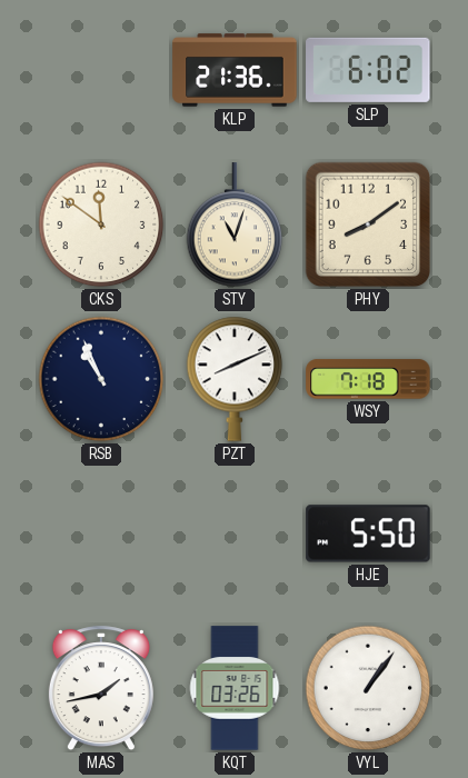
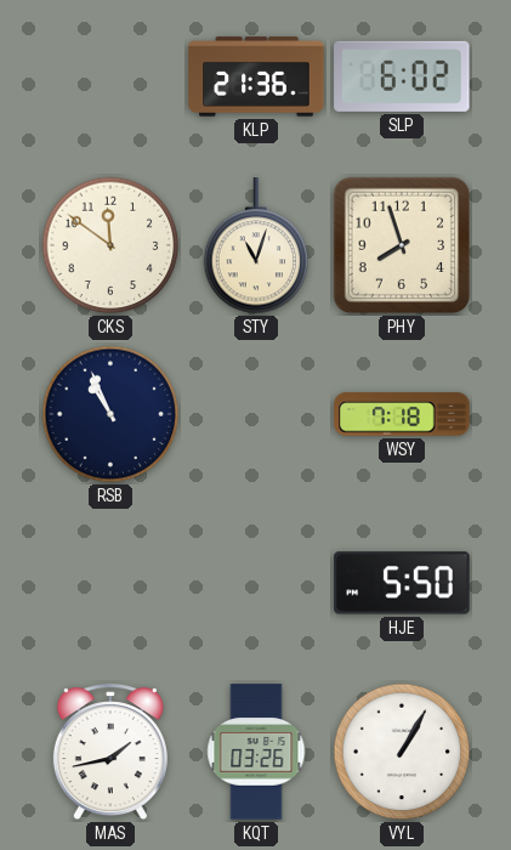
PHY: 8:09 -> 7:57 (402, 245)
PZT: 8:11 -> none (235, 379)
VYL: 1:06 -> 1:05 (402, 752)
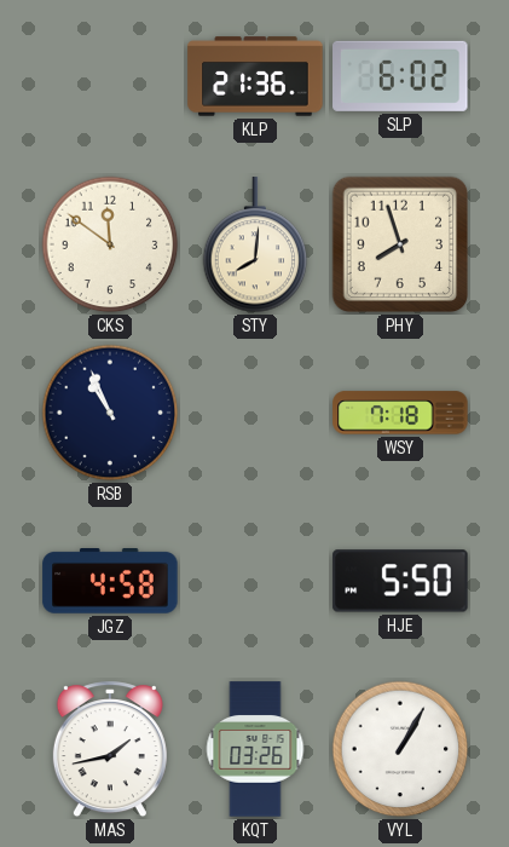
STY: 11:03 -> 8:01 (255, 246)
JGZ: none -> 4:58 (110, 582)
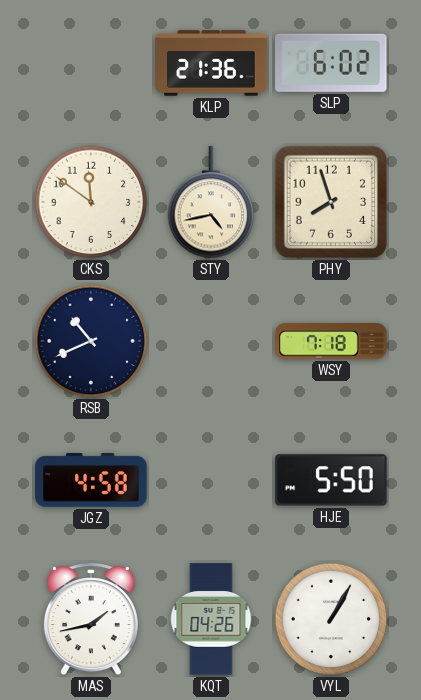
STY: 8:01 -> 4:43 (211, 203)
RSB: 10:56 -> 10:41 (91, 341)
KQT: 03:26 -> 04:26 (211, 619)
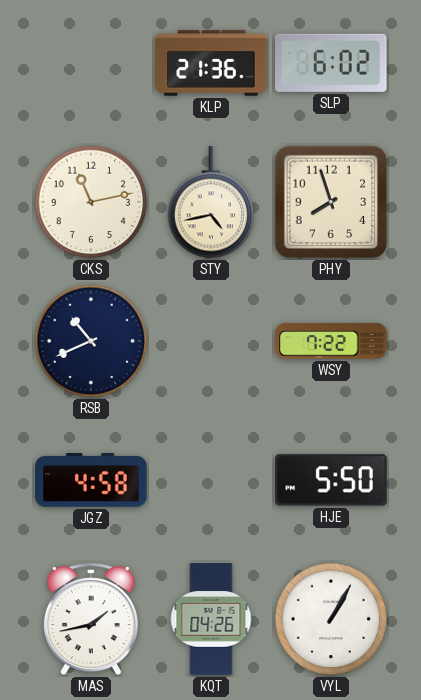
CKS: 11:51 -> 11:13 (91, 202)
WSY: 7:18 -> 7:22 (331, 341)
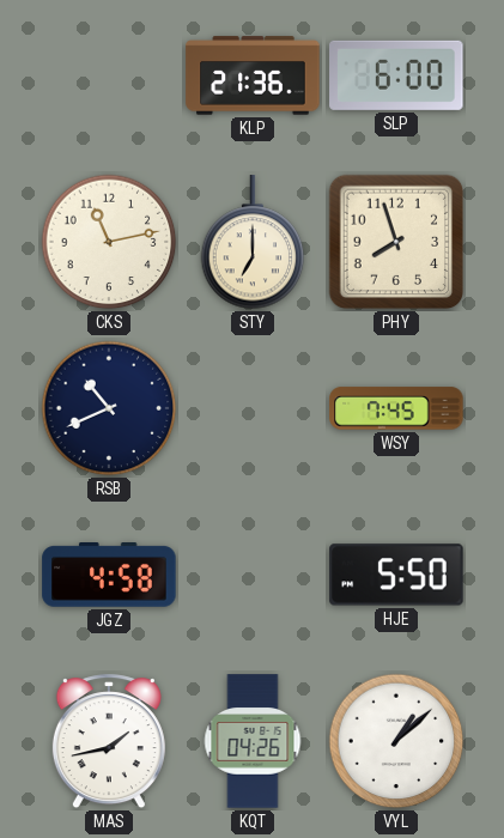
SLP: 6:02 -> 6:00 (396, 75)
STY: 4:43 -> 7:00 (253, 243)
WSY: 7:22 -> 7:45 (396, 408)
VYL: 1:05 -> 1:08 (396, 741)
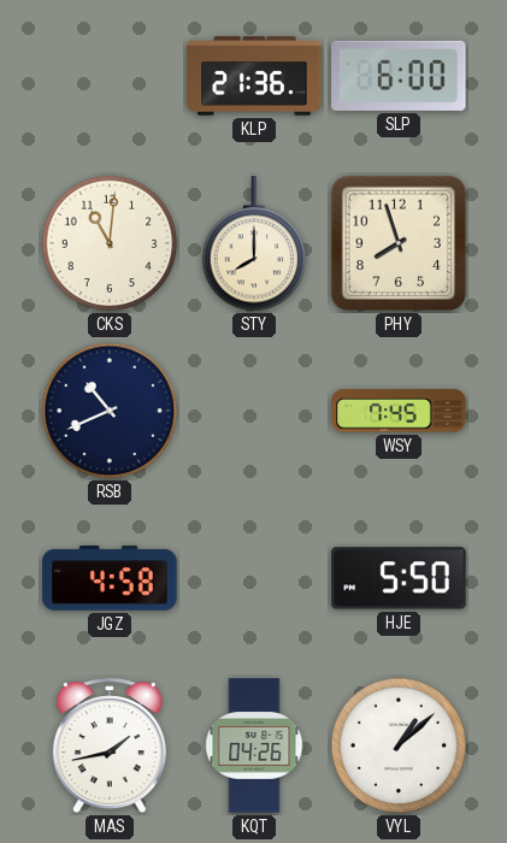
CKS: 11:13 -> 11:01 (110, 243)
STY: 7:00 -> 8:00 (254, 244)
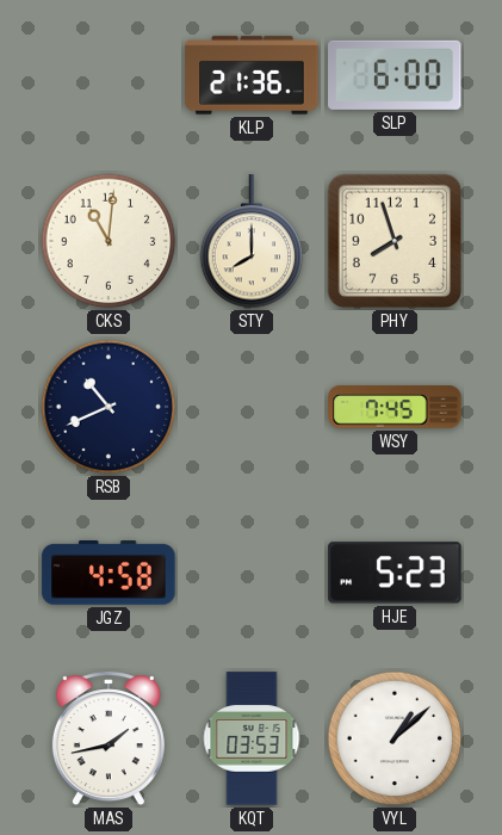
HJE: 5:50 -> 5:23 (395, 573)
KQT: 04:26 -> 03:53 (252, 738)
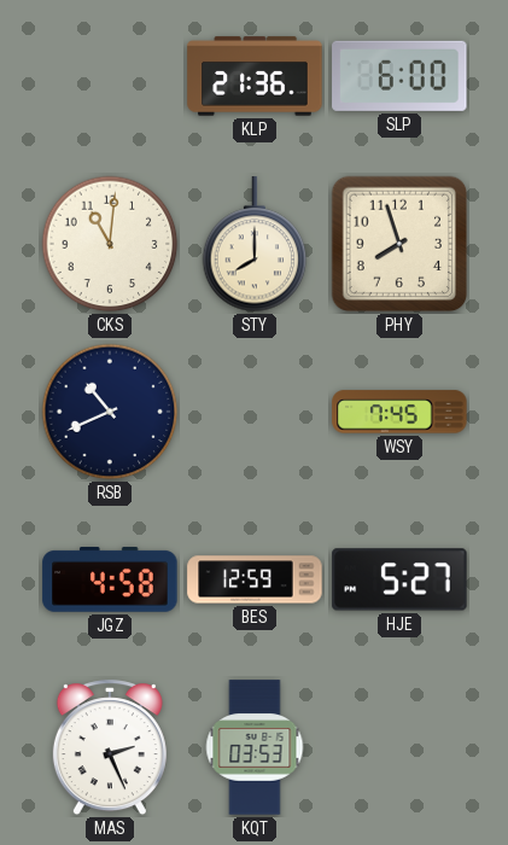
BES: none -> 12:59 (255, 579)
HJE: 5:23 -> 5:27 (399, 579)
MAS: 1:43 -> 2:26 (110, 748)
VYL: 1:08 -> none (395, 738)
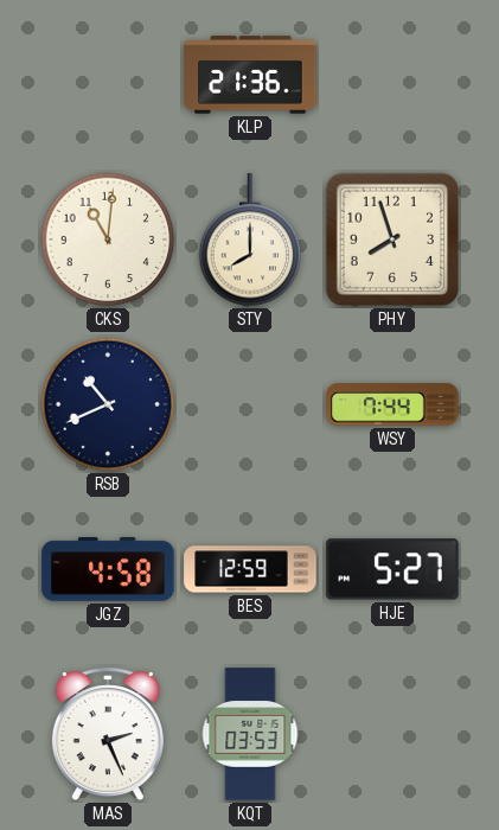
SLP: 6:00 -> none (399, 76)
WSY: 7:45 -> 7:44 (392, 404)
